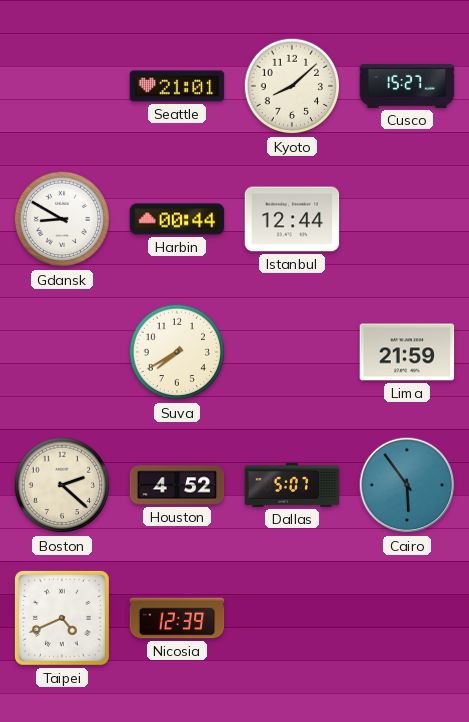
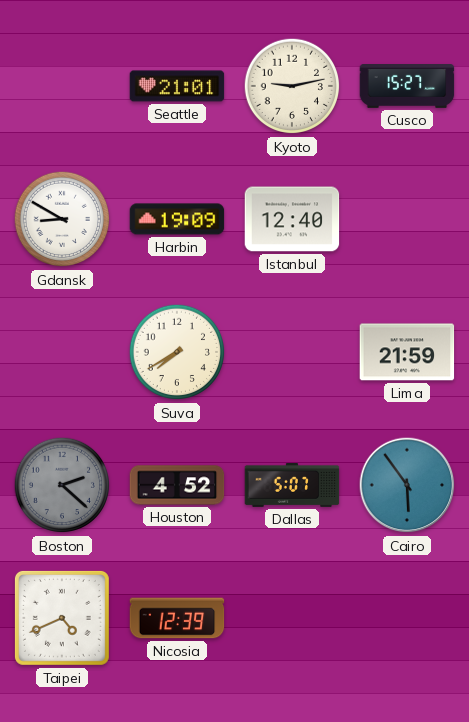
Kyoto: 8:08 -> 9:13 (292, 86)
Harbin: 00:44 -> 19:09 (177, 219)
Istanbul: 12:44 -> 12:40 (292, 219)
Boston dial: cream -> grey (62, 485)
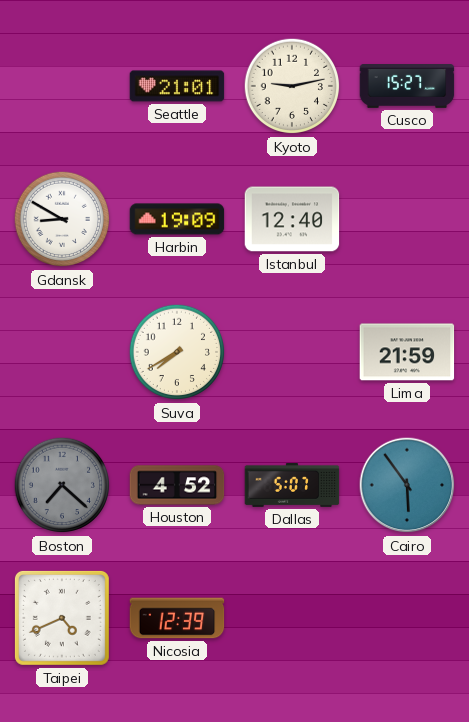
Boston: 2:22 -> 7:22 (62, 485)
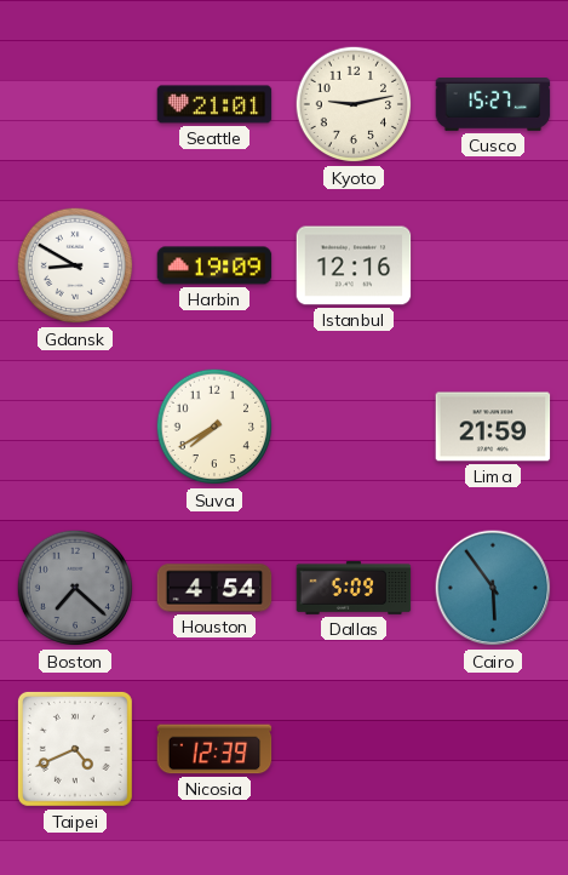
Istanbul: 12:40 -> 12:16 (354, 265)
Houston: 4:52 -> 4:54 (214, 588)
Dallas: 5:07 -> 5:09 (354, 588)
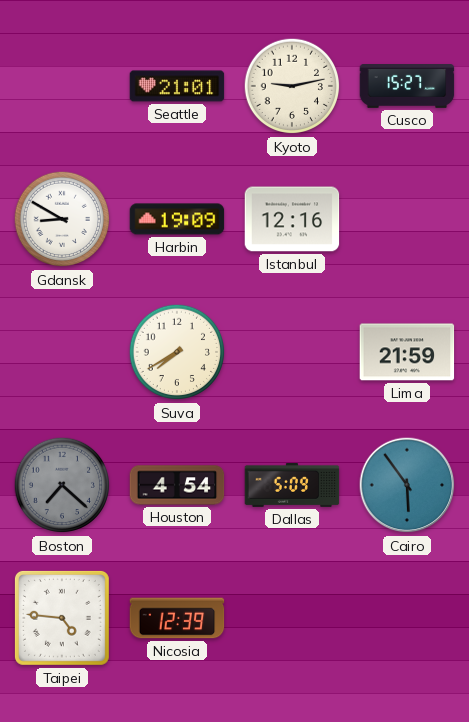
Taipei: 4:41 -> 4:46 (62, 618)
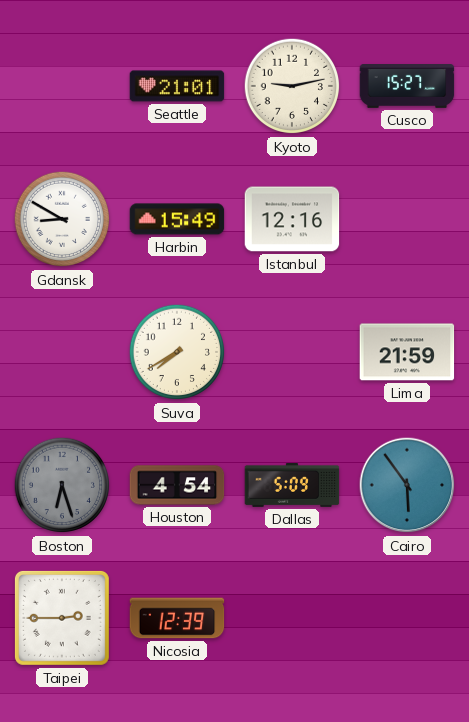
Harbin: 19:09 -> 15:49 (177, 219)
Boston: 7:22 -> 6:27 (62, 485)
Taipei: 4:46 -> 2:45 (62, 618)
